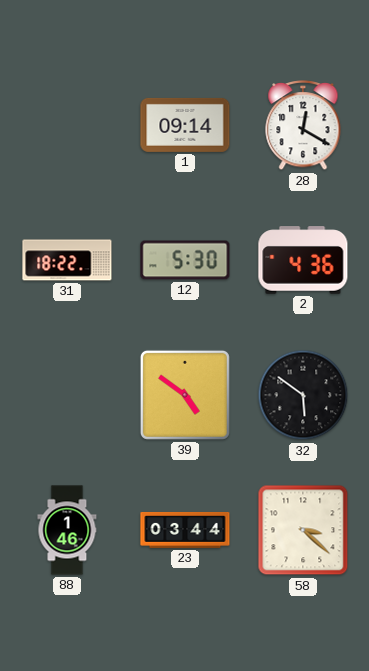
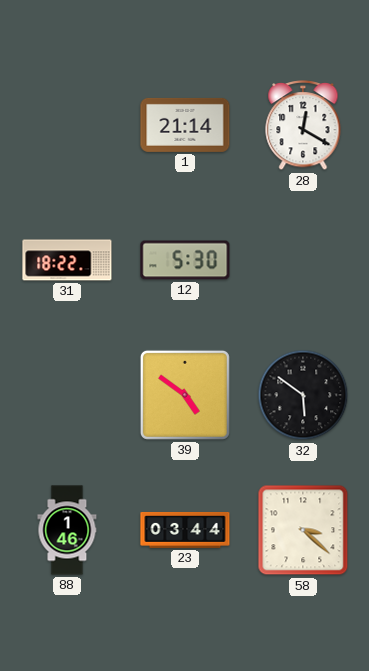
1: 09:14 -> 21:14 (185, 125)
2: 4:36 -> none (303, 260)
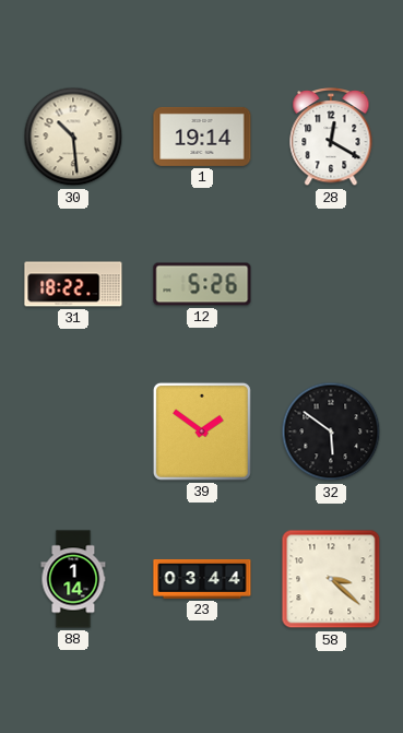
30: none -> 10:29 (73, 137)
1: 21:14 -> 19:14 (202, 137)
12: 5:30 -> 5:26 (202, 284)
39: 4:51 -> 1:51 (202, 431)
88: 1:46 -> 1:14 (73, 579)
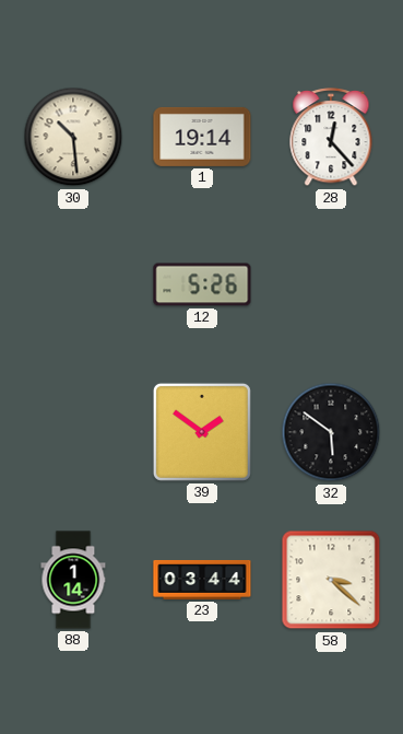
28: 12:20 -> 12:23 (331, 138)
31: 18:22 -> none (73, 284)
